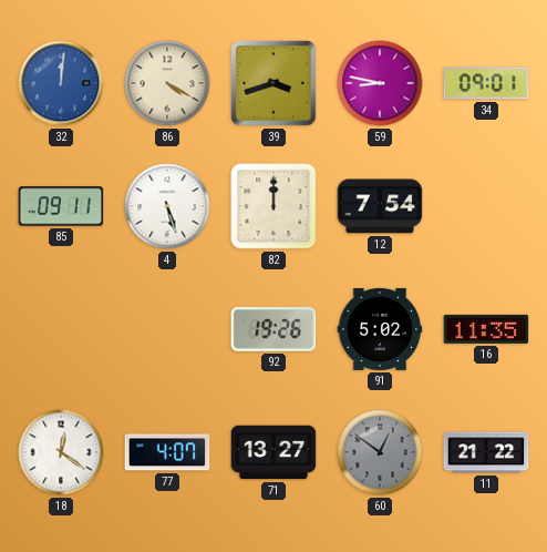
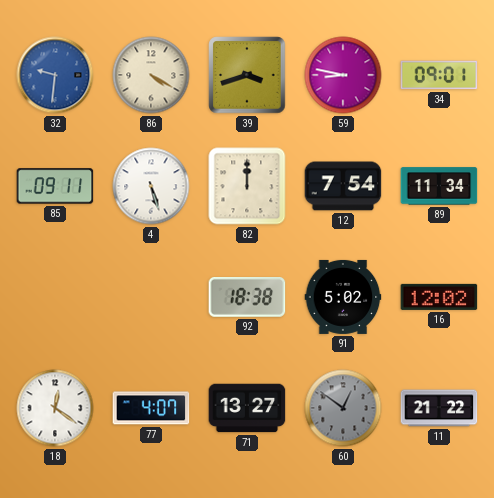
32: 12:01 -> 9:31 (55, 75)
89: none -> 11:34 (439, 186)
92: 19:26 -> 18:38 (247, 298)
16: 11:35 -> 12:02 (439, 297)
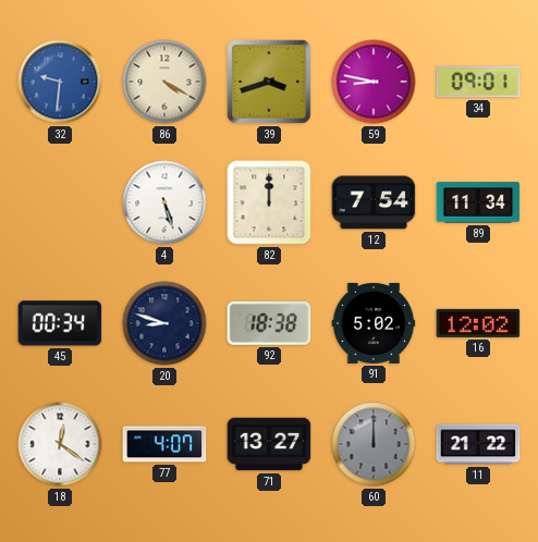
85: 09:11 -> none (55, 186)
45: none -> 00:34 (60, 323)
20: none -> 8:48 (164, 323)
60: 12:51 -> 12:00 (374, 444)
